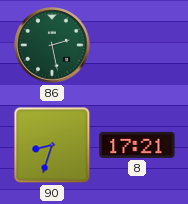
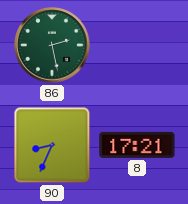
90: 8:33 -> 8:34 (52, 145)
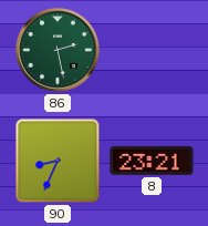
8: 17:21 -> 23:21 (152, 161)
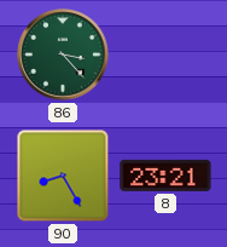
86: 2:28 -> 3:23 (63, 54)
90: 8:34 -> 8:25 (63, 176)
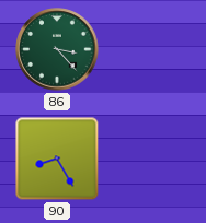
8: 23:21 -> none (165, 176)
